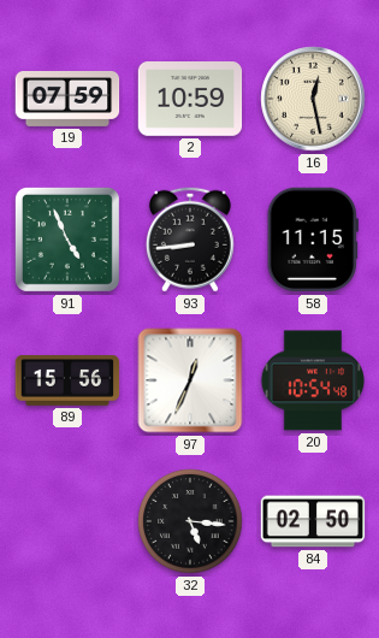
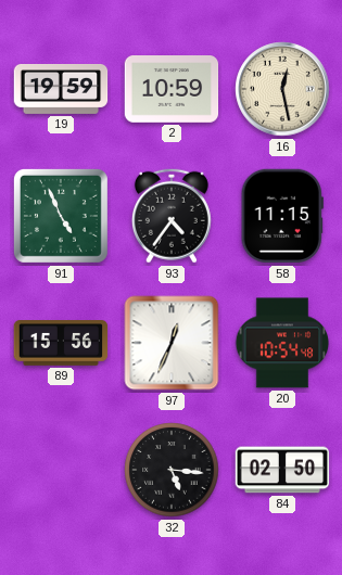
19: 07:59 -> 19:59 (61, 89)
93: 8:44 -> 4:36 (172, 216)
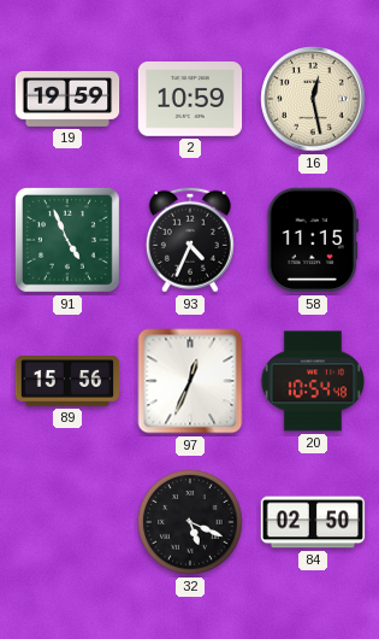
93: 4:36 -> 4:34 (190, 240)
32: 5:16 -> 5:19 (190, 522)
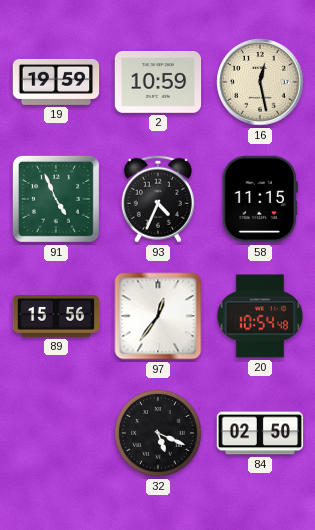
97: 12:34 -> 12:36 (158, 316)
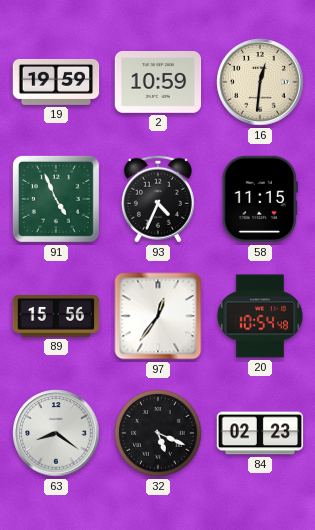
16: 12:28 -> 12:31 (260, 82)
63: none -> 8:21 (56, 433)
84: 02:50 -> 02:23 (260, 433)
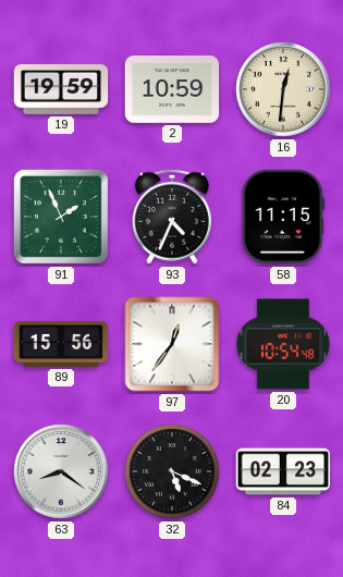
91: 4:56 -> 1:56 (61, 217)
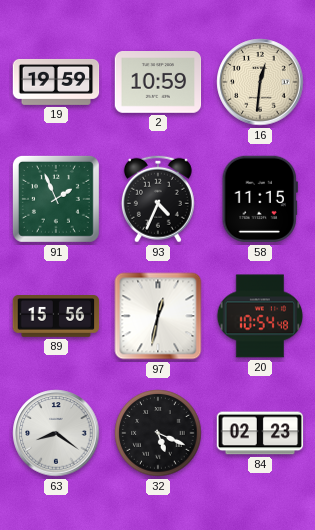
97: 12:36 -> 12:32 (158, 316)
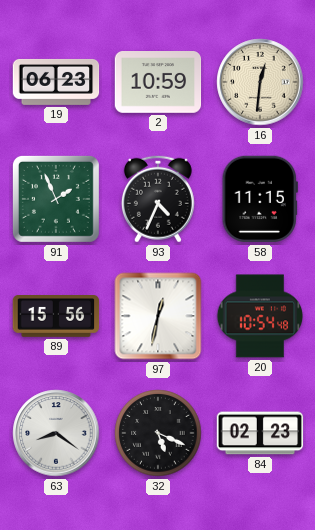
19: 19:59 -> 06:23 (56, 82)
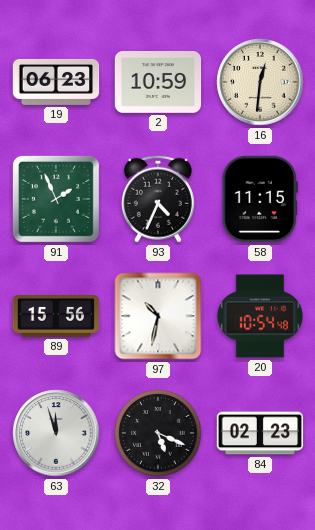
97: 12:32 -> 10:32 (158, 316)
63: 8:21 -> 11:57 (56, 433)
